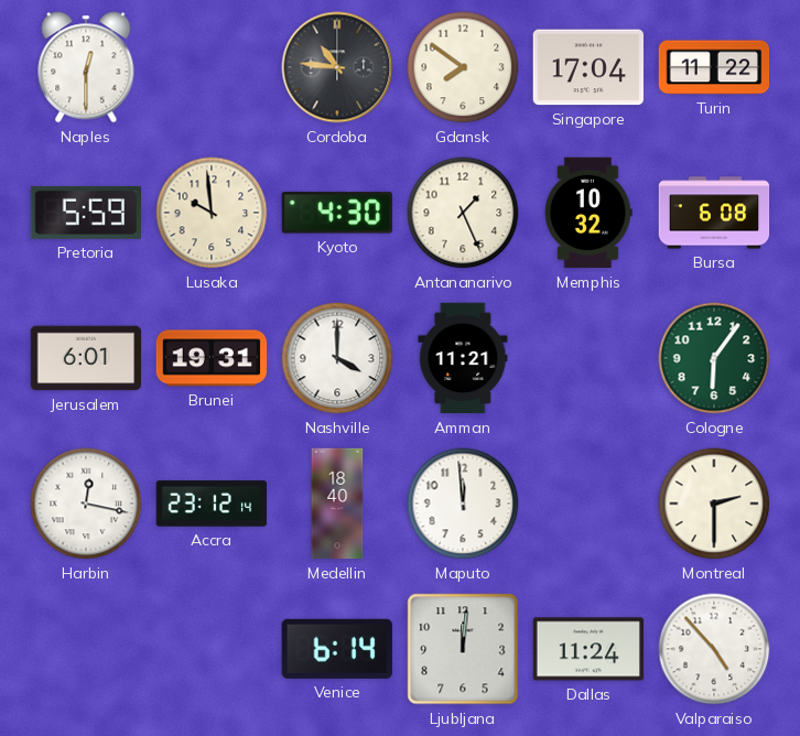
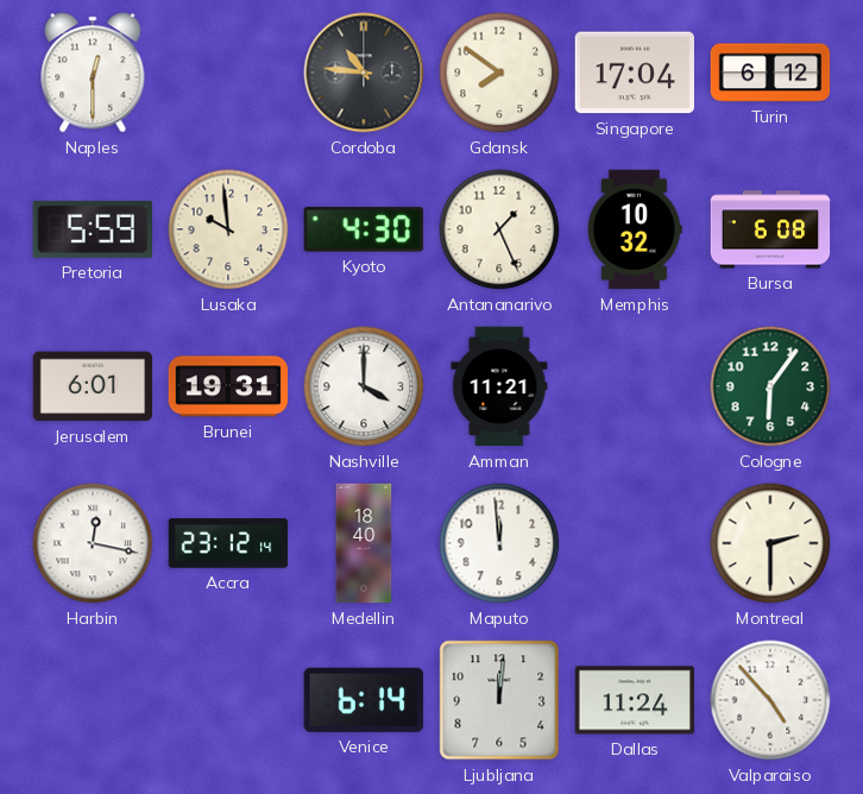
Turin: 11:22 -> 6:12 (770, 73)
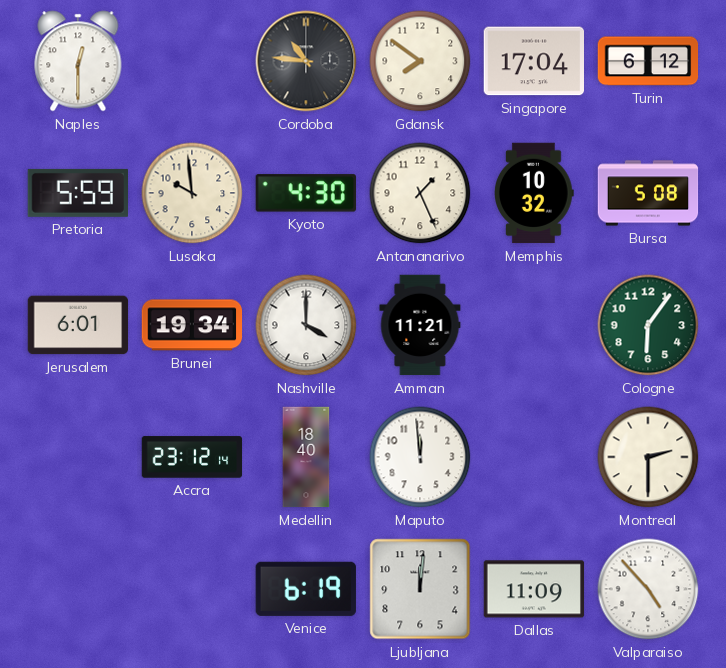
Bursa: 6:08 -> 5:08 (648, 193)
Brunei: 19:31 -> 19:34 (192, 325)
Harbin: 12:17 -> none (93, 543)
Venice: 6:14 -> 6:19 (306, 589)
Dallas: 11:24 -> 11:09 (534, 589)
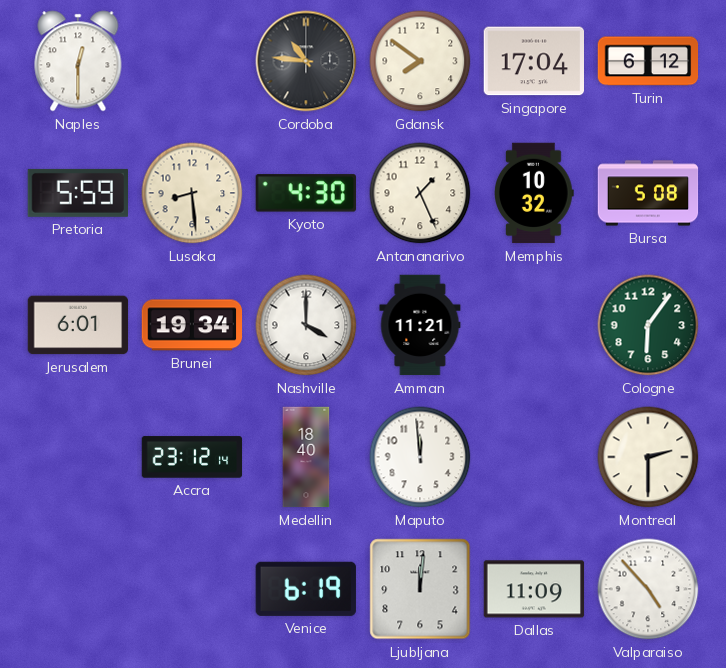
Lusaka: 9:59 -> 8:29 (192, 193)
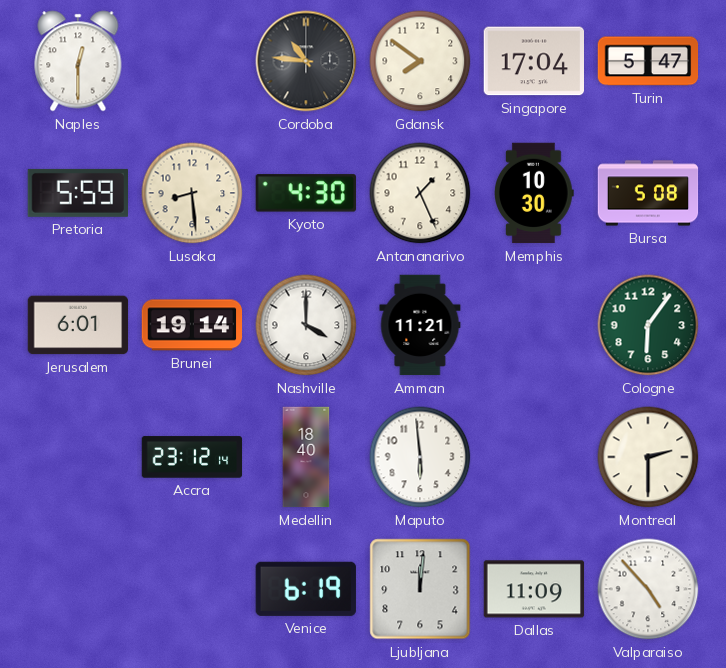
Turin: 6:12 -> 5:47 (648, 61)
Memphis: 10:32 -> 10:30 (535, 193)
Brunei: 19:34 -> 19:14 (192, 325)
Maputo: 11:59 -> 5:59 (420, 457)
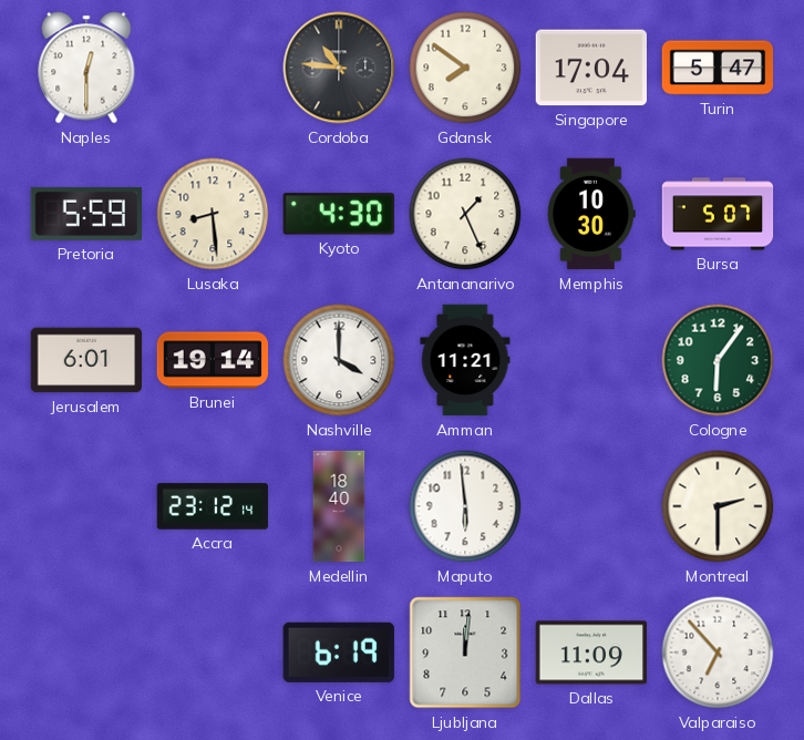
Bursa: 5:08 -> 5:07 (718, 214)
Valparaiso: 4:53 -> 6:53 (718, 652)
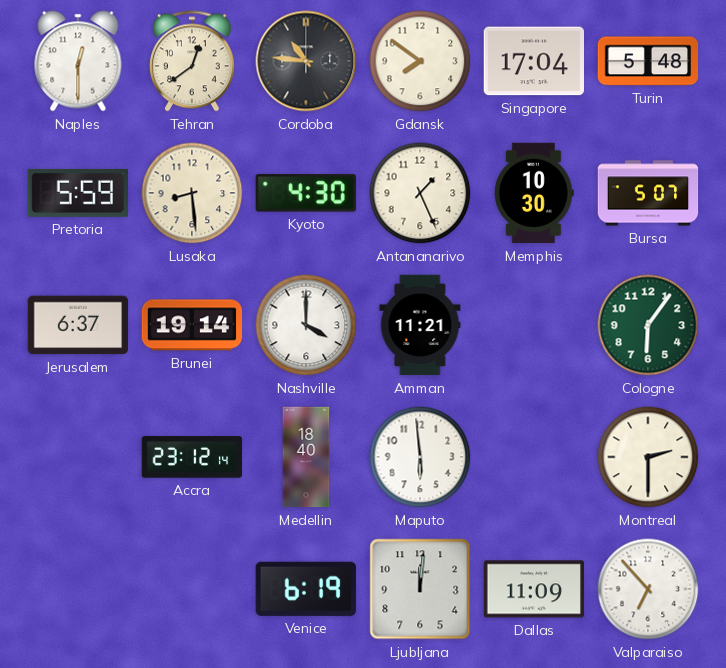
Tehran: none -> 12:39 (192, 61)
Turin: 5:47 -> 5:48 (648, 61)
Jerusalem: 6:01 -> 6:37 (78, 325)
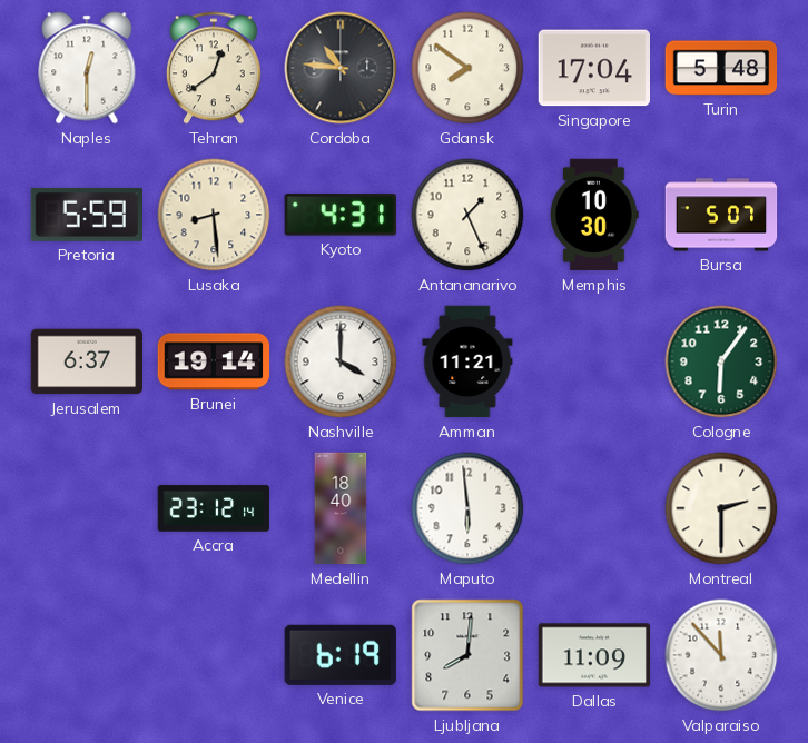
Kyoto: 4:30 -> 4:31 (341, 215)
Ljubljana: 12:01 -> 8:01 (467, 655)
Valparaiso: 6:53 -> 11:53 (721, 655)
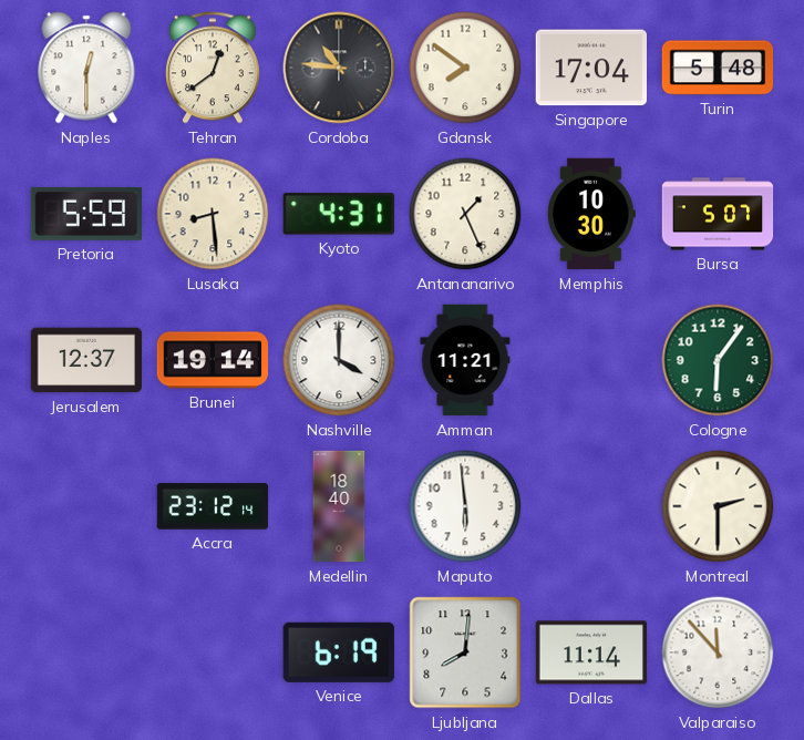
Jerusalem: 6:37 -> 12:37 (86, 360)
Dallas: 11:09 -> 11:14 (591, 652)
